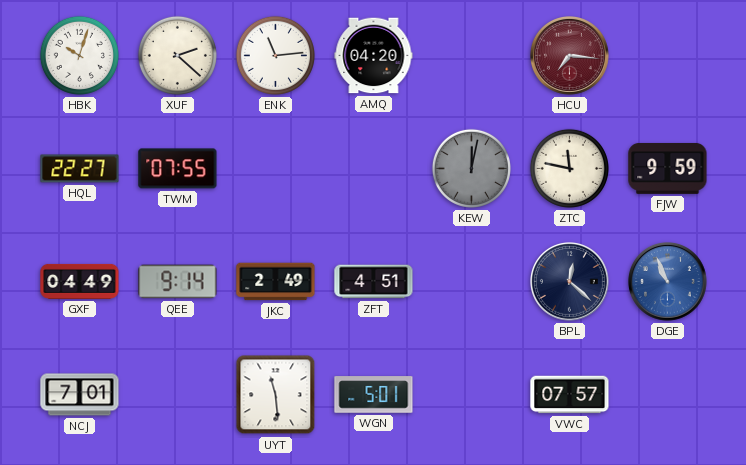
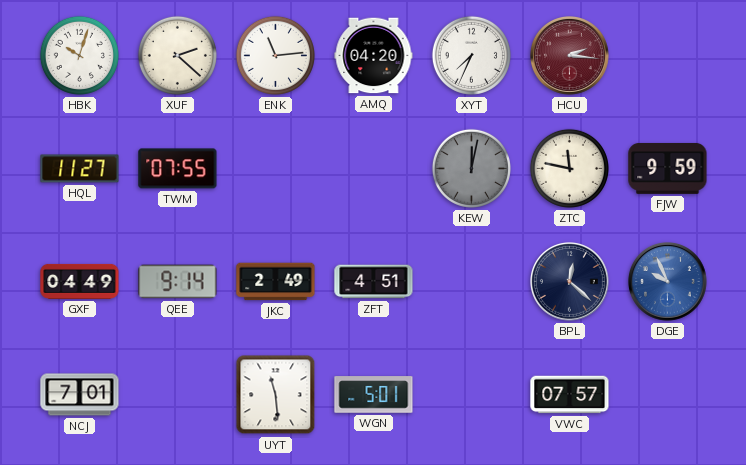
XYT: none -> 7:34 (471, 55)
HCU: 7:16 -> 2:16 (570, 56)
HQL: 22:27 -> 11:27 (80, 169)
DGE: 10:56 -> 9:56 (668, 282)
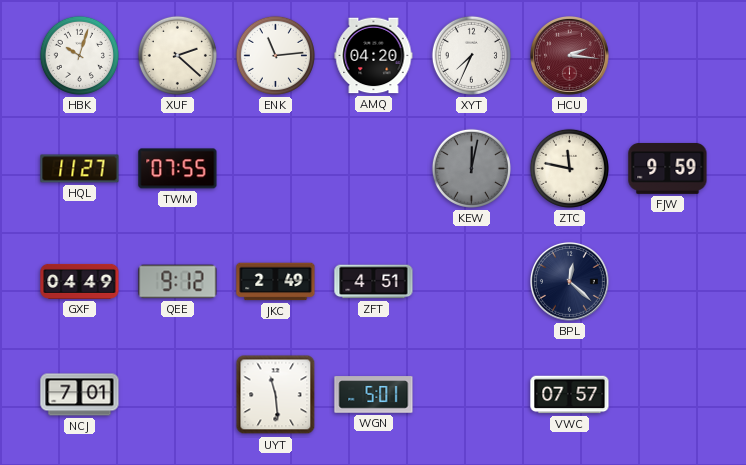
QEE: 9:14 -> 9:12 (178, 282)
DGE: 9:56 -> none (668, 282)
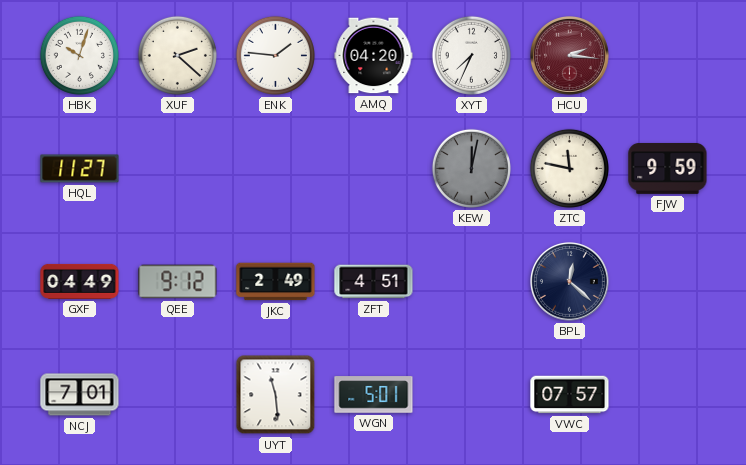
ENK: 11:14 -> 1:46 (275, 55)
TWM: 07:55 -> none (178, 169)
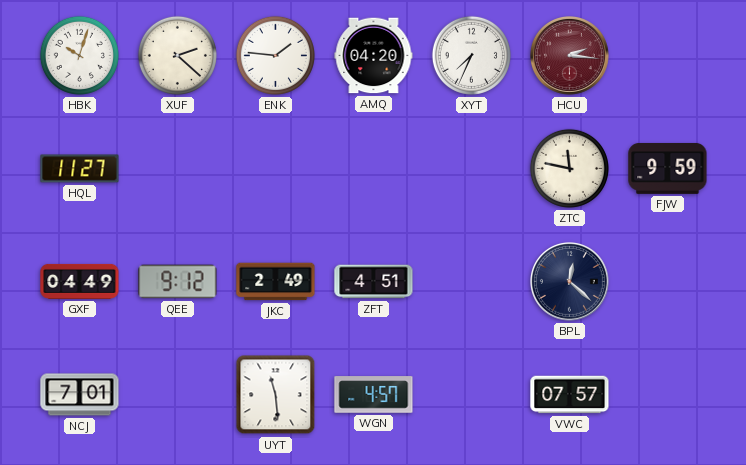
KEW: 12:02 -> none (471, 168)
WGN: 5:01 -> 4:57 (374, 395)
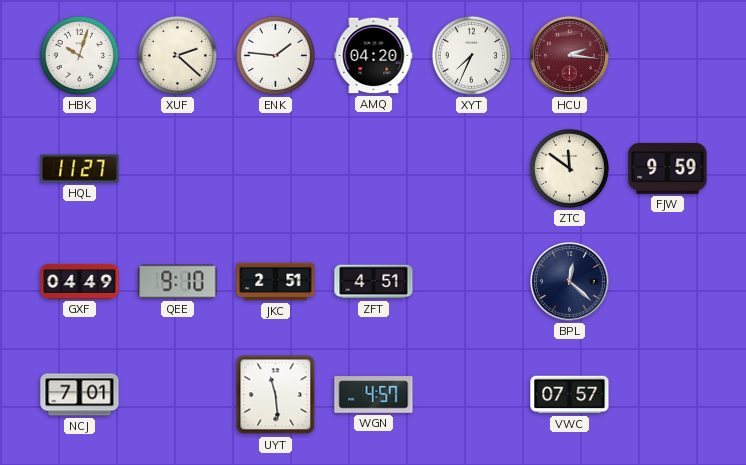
ZTC: 11:47 -> 11:51 (569, 168)
QEE: 9:12 -> 9:10 (178, 282)
JKC: 2:49 -> 2:51 (276, 282)
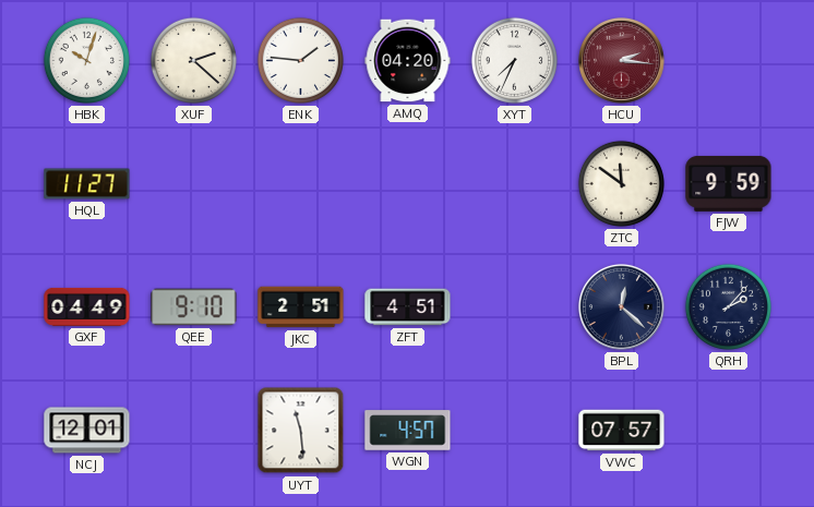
QRH: none -> 2:07 (728, 306)
NCJ: 7:01 -> 12:01 (87, 431)
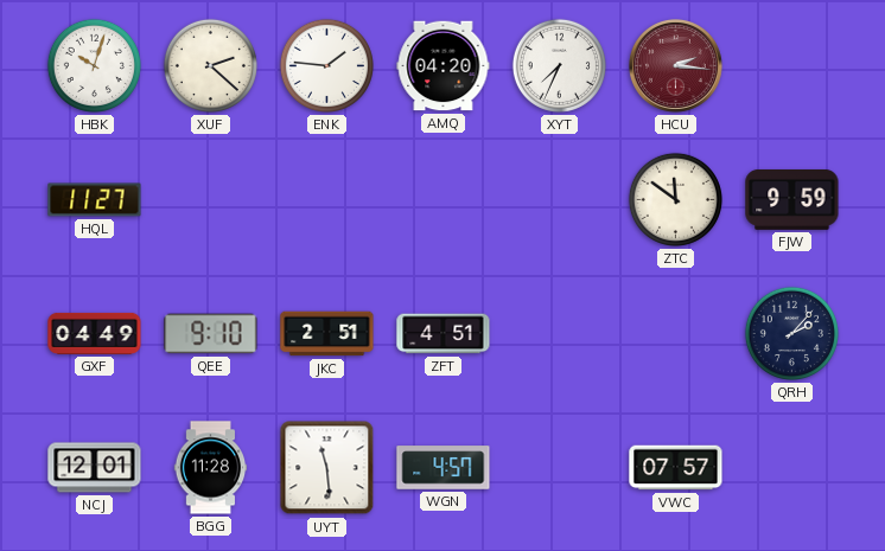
BPL: 12:22 -> none (622, 307)
BGG: none -> 11:28 (211, 468)
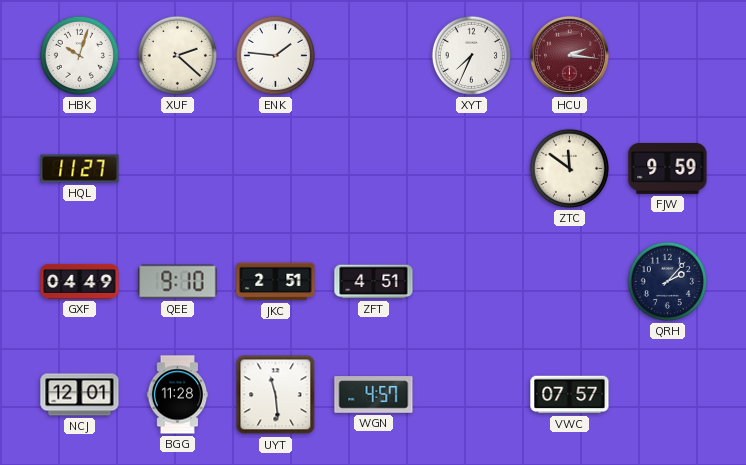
AMQ: 04:20 -> none (444, 66)
